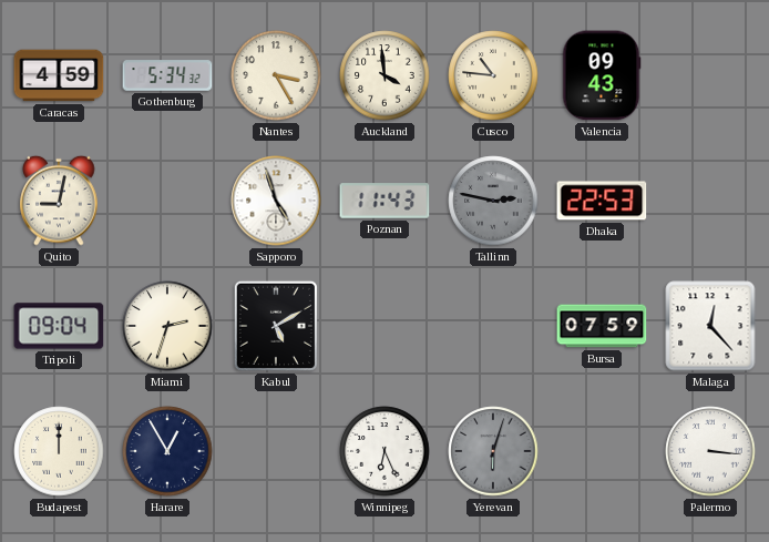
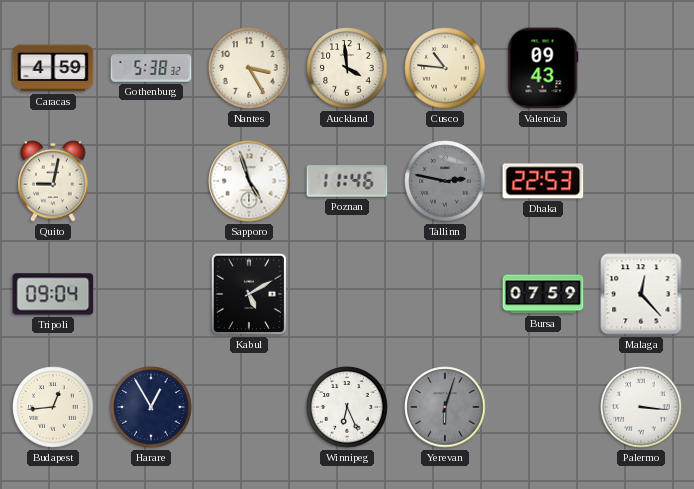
Gothenburg: 5:34 -> 5:38 (151, 68)
Poznan: 11:43 -> 11:46 (347, 181)
Miami: 2:33 -> none (167, 326)
Budapest: 12:00 -> 12:44 (53, 407)
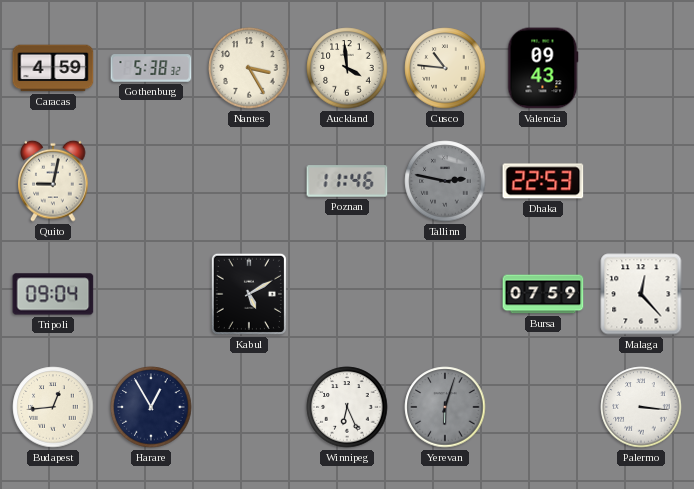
Sapporo: 4:57 -> none (249, 181)
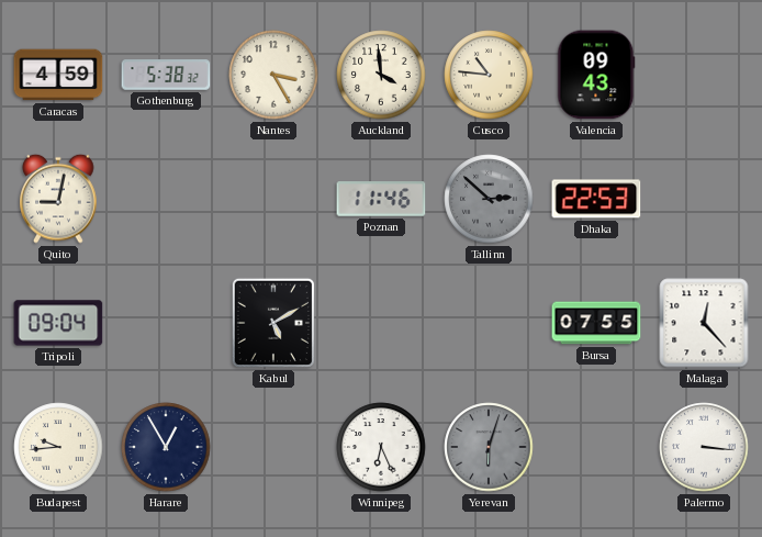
Tallinn: 2:47 -> 2:52 (489, 199)
Bursa: 07:59 -> 07:55 (596, 323)
Budapest: 12:44 -> 9:44 (58, 447)
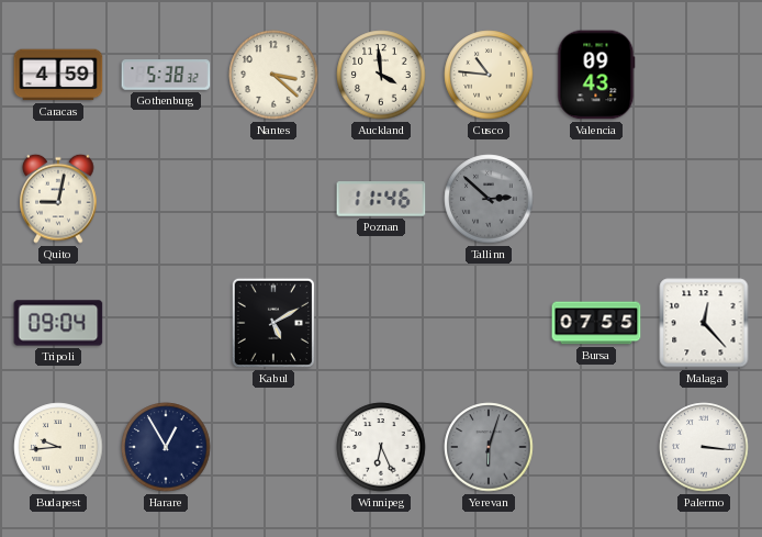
Nantes: 3:25 -> 3:22 (273, 75)
Dhaka: 22:53 -> none (596, 199)
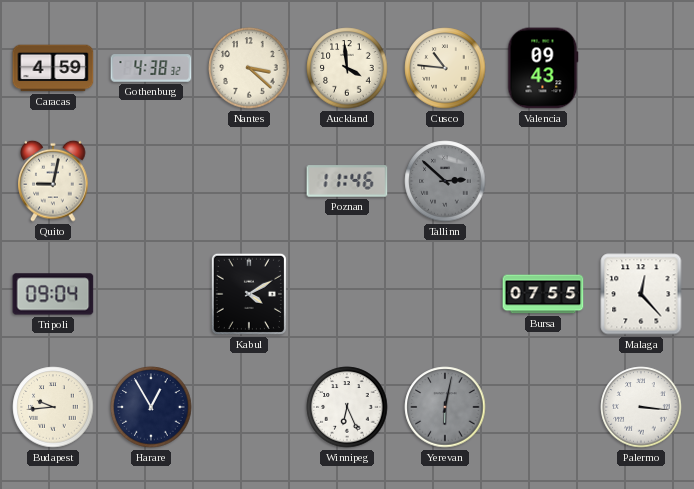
Gothenburg: 5:38 -> 4:38 (151, 68)
Kabul: 5:10 -> 4:10 (249, 294)
Yerevan: 6:03 -> 6:02 (445, 407)
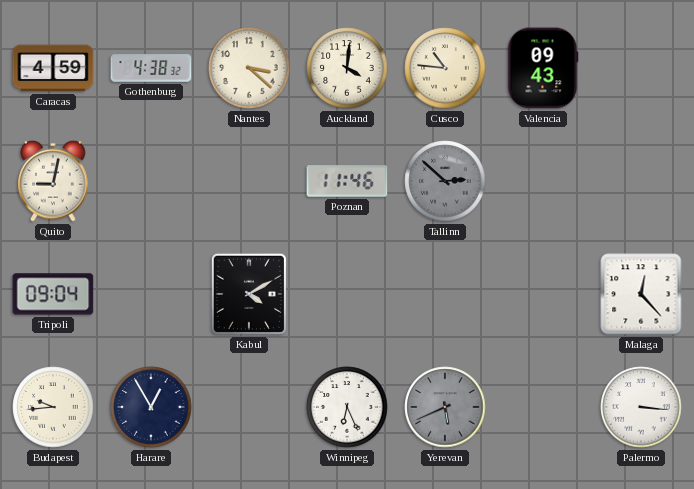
Auckland: 3:59 -> 4:01 (347, 68)
Bursa: 07:55 -> none (543, 294)
Yerevan: 6:02 -> 5:41 (445, 407)
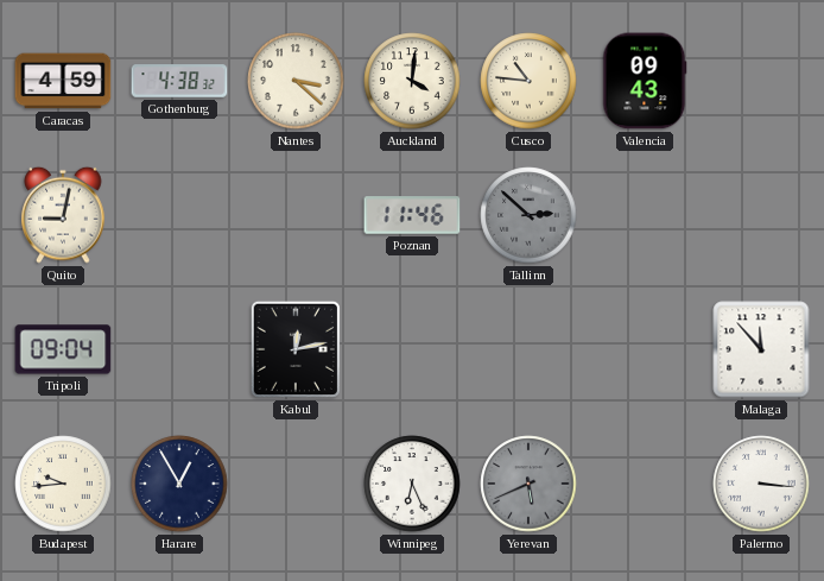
Kabul: 4:10 -> 12:13 (296, 349)
Malaga: 12:23 -> 11:53 (761, 349)
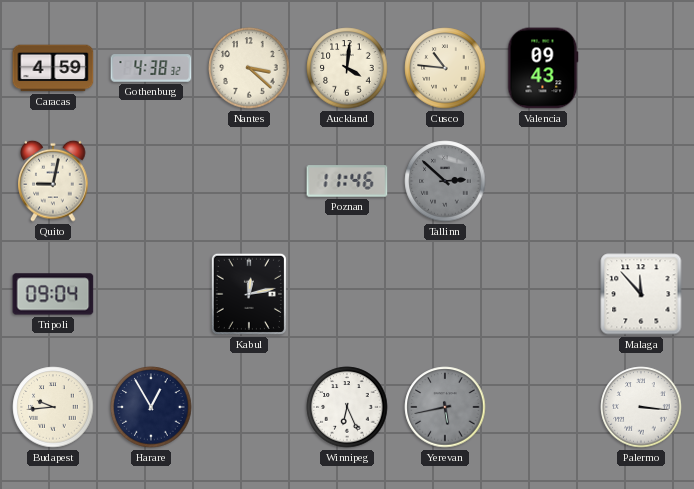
Yerevan: 5:41 -> 5:43 (445, 407)
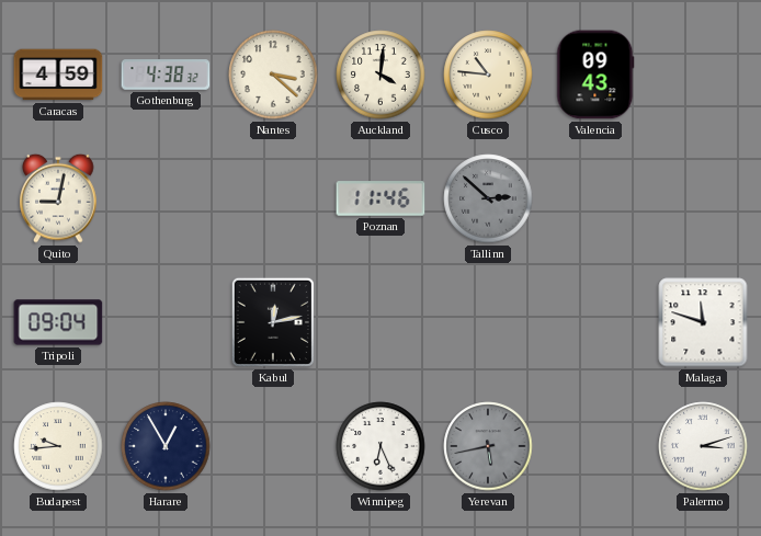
Malaga: 11:53 -> 11:48 (703, 322)
Palermo: 3:16 -> 3:12 (703, 446)
